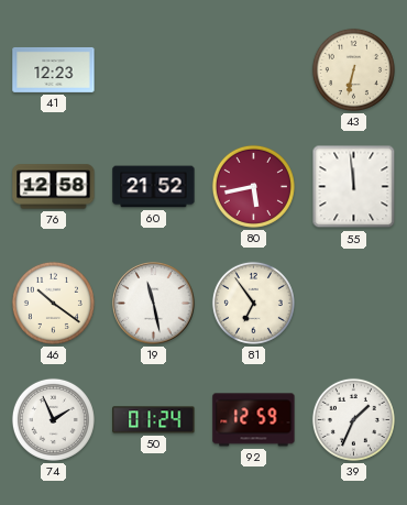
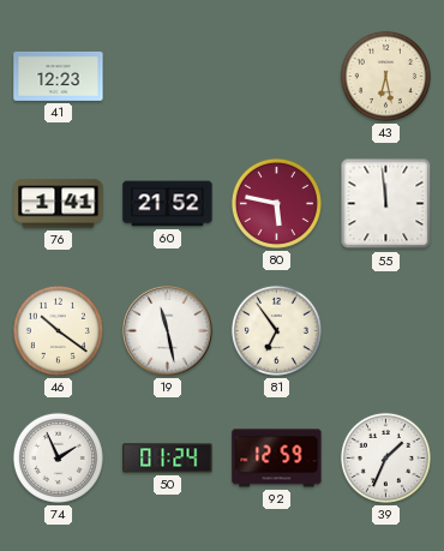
43: 6:32 -> 6:28 (385, 76)
76: 12:58 -> 1:41 (59, 204)
80: 5:43 -> 5:47 (276, 203)
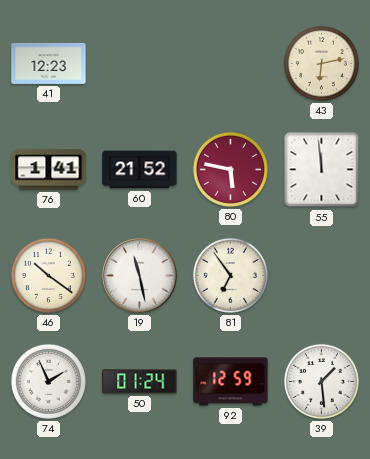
43: 6:28 -> 6:13 (321, 63)
39: 1:34 -> 1:29 (321, 381)
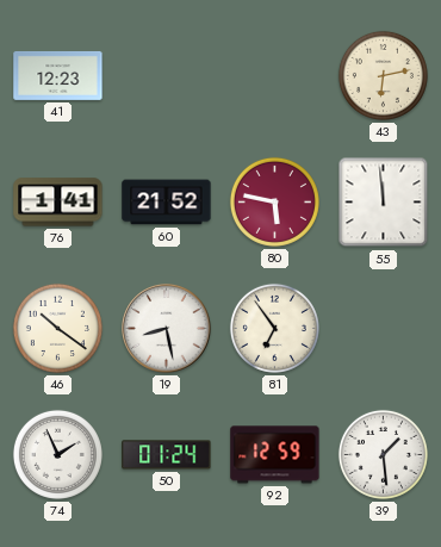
19: 11:28 -> 8:28 (167, 329)
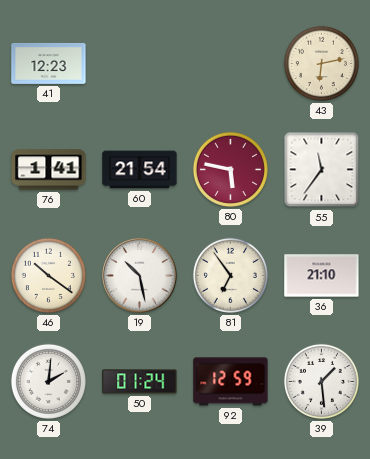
60: 21:52 -> 21:54 (140, 170)
55: 11:59 -> 11:36 (322, 170)
19: 8:28 -> 10:28 (140, 276)
36: none -> 21:10 (322, 276)
74: 1:56 -> 2:01 (48, 381)
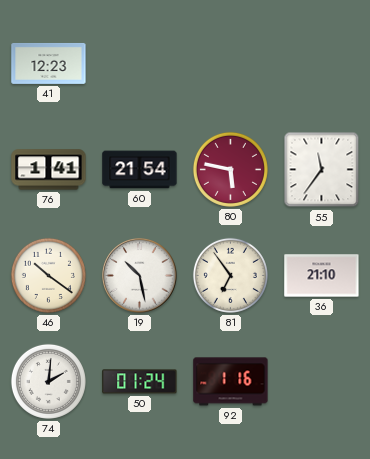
43: 6:13 -> none (321, 63)
92: 12:59 -> 1:16 (231, 382)
39: 1:29 -> none (321, 381)
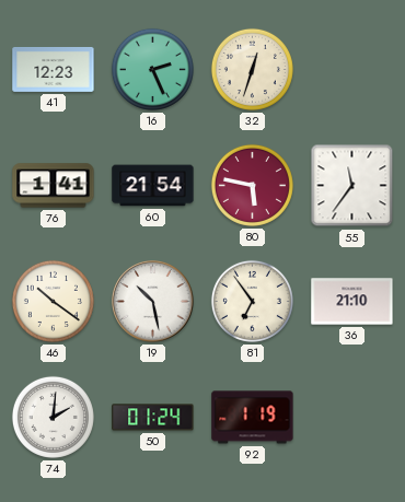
16: none -> 2:26 (152, 69)
32: none -> 12:33 (252, 69)
92: 1:16 -> 1:19 (253, 418)
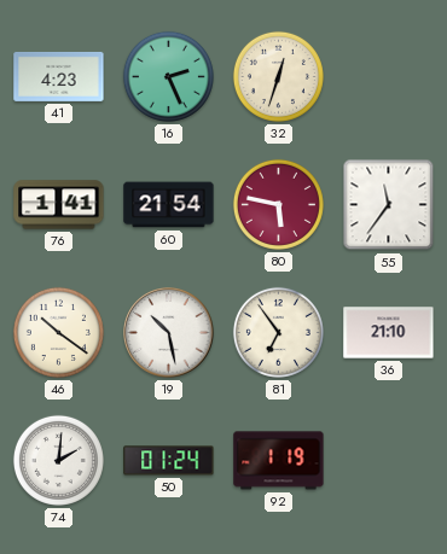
41: 12:23 -> 4:23 (59, 76)
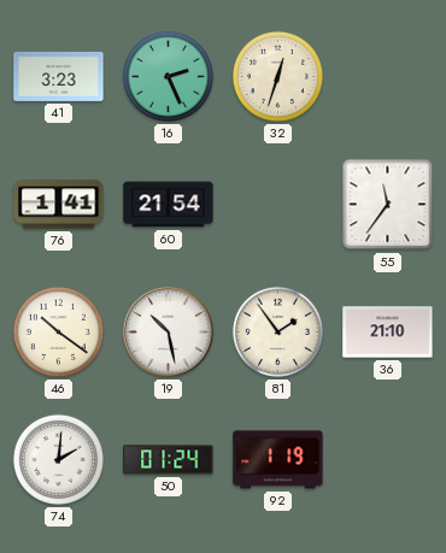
41: 4:23 -> 3:23 (59, 76)
80: 5:47 -> none (278, 204)
81: 6:54 -> 1:54 (277, 331)
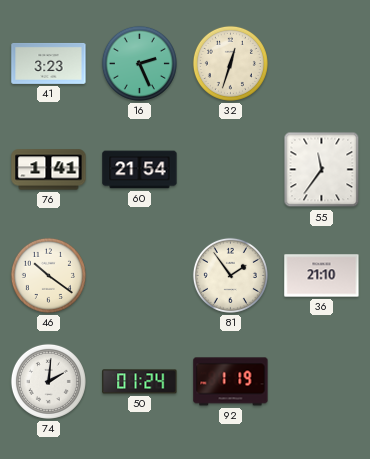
19: 10:28 -> none (169, 333)
